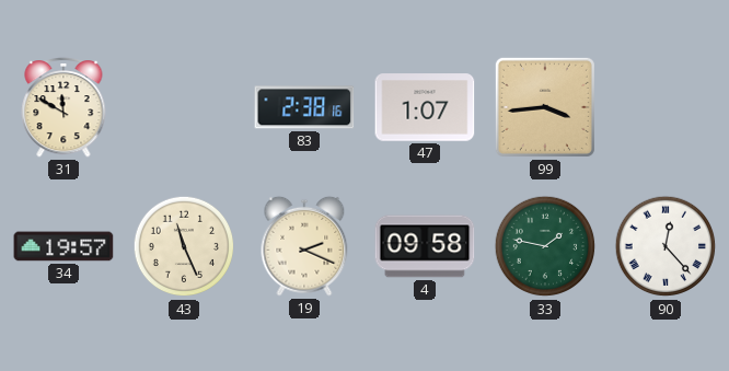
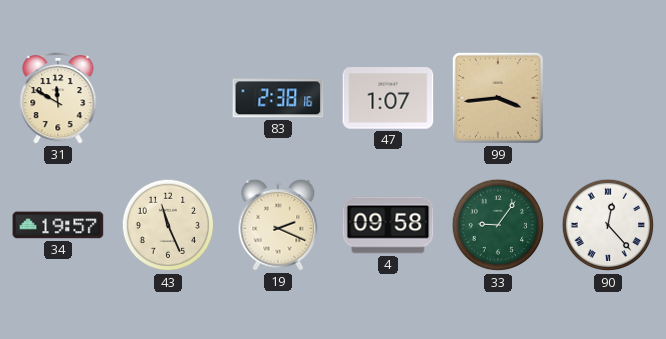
33: 1:47 -> 9:06 (498, 225)
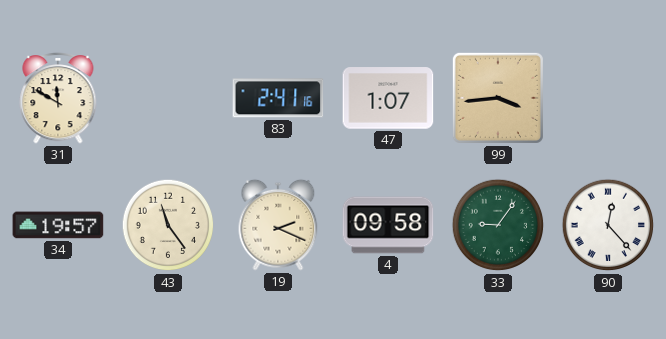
83: 2:38 -> 2:41 (278, 98)
43: 11:26 -> 11:24 (168, 225)
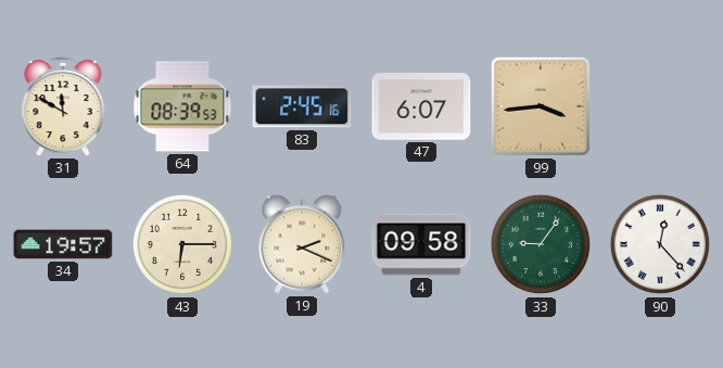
64: none -> 08:39 (182, 106)
83: 2:41 -> 2:45 (302, 106)
47: 1:07 -> 6:07 (421, 106)
43: 11:24 -> 6:15 (182, 244)
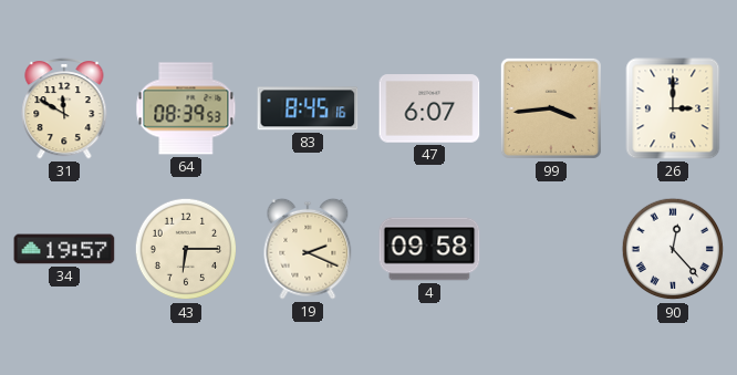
83: 2:45 -> 8:45 (308, 108)
26: none -> 3:00 (673, 108)
33: 9:06 -> none (541, 244)
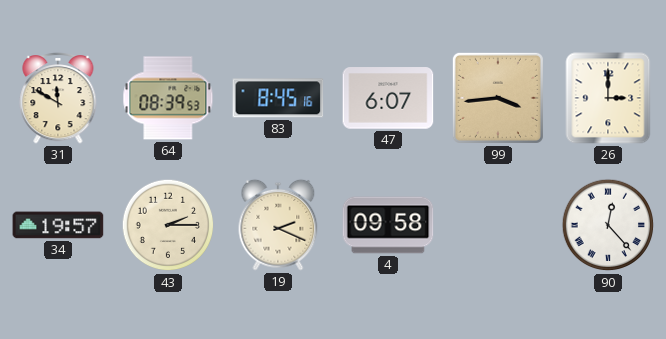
43: 6:15 -> 2:15 (168, 225)
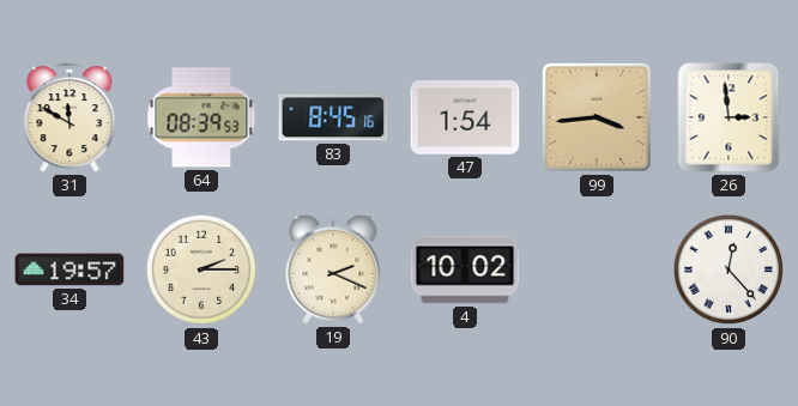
47: 6:07 -> 1:54 (465, 117)
26: 3:00 -> 2:59 (729, 117)
4: 09:58 -> 10:02 (465, 269)
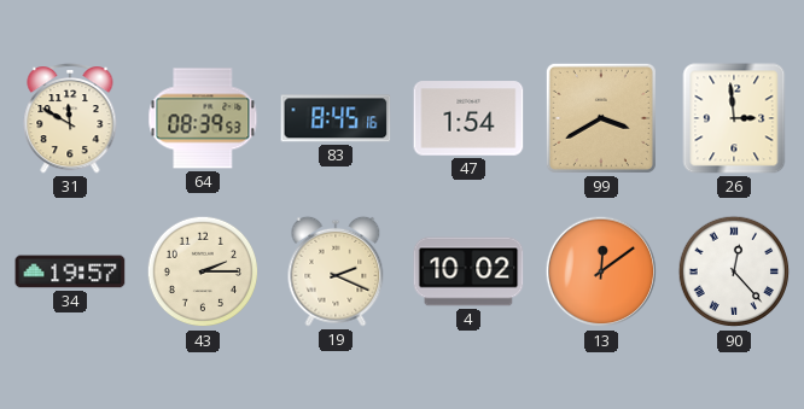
99: 3:44 -> 3:40 (601, 118)
13: none -> 12:09 (601, 271)
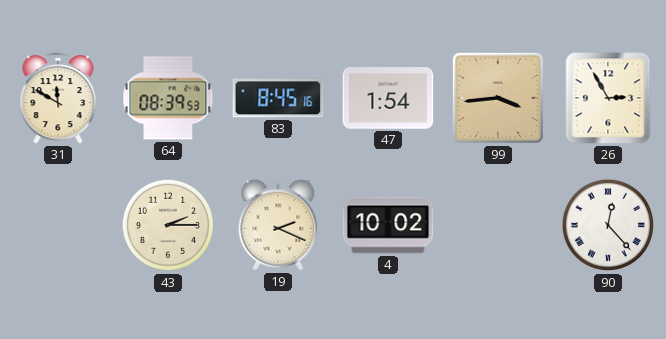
99: 3:40 -> 3:44 (498, 98)
26: 2:59 -> 2:55 (608, 98)
34: 19:57 -> none (70, 271)
13: 12:09 -> none (601, 271)
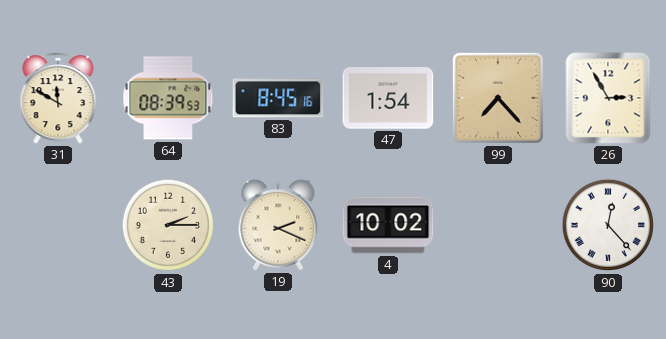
99: 3:44 -> 7:23 (498, 98)
